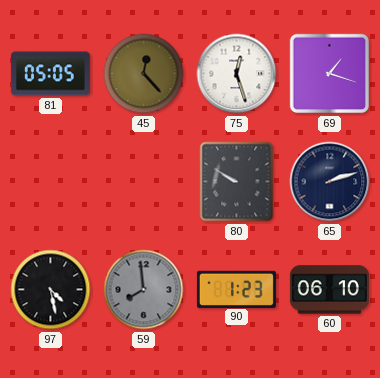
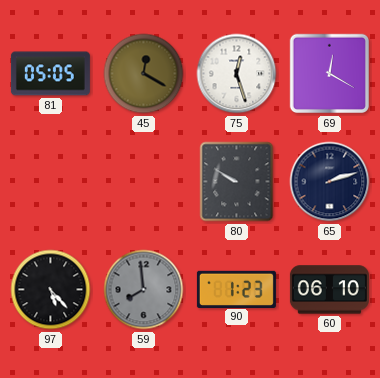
45: 12:23 -> 12:20 (144, 74)
69: 1:18 -> 12:20 (330, 74)
97: 4:28 -> 5:23 (51, 290)
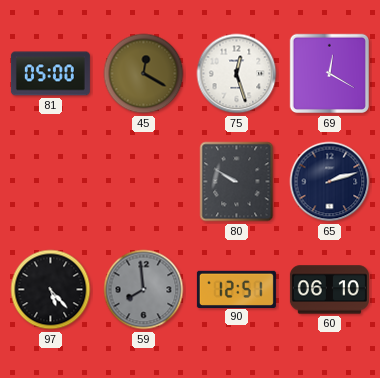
81: 05:05 -> 05:00 (50, 74)
90: 1:23 -> 12:51 (236, 289)
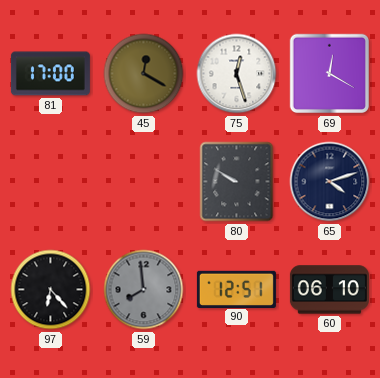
81: 05:00 -> 17:00 (50, 74)
65: 2:12 -> 4:12 (330, 182)
97: 5:23 -> 6:23 (51, 290)
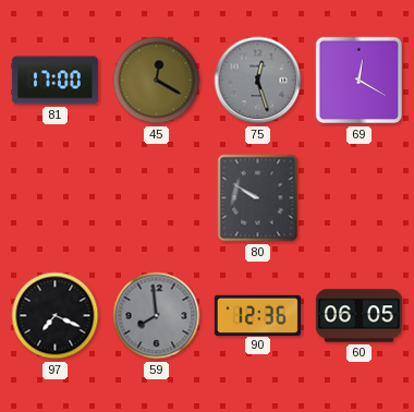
75 dial: white -> grey (258, 81)
65: 4:12 -> none (330, 182)
97: 6:23 -> 7:19 (56, 316)
90: 12:51 -> 12:36 (257, 315)
60: 06:10 -> 06:05 (358, 316)
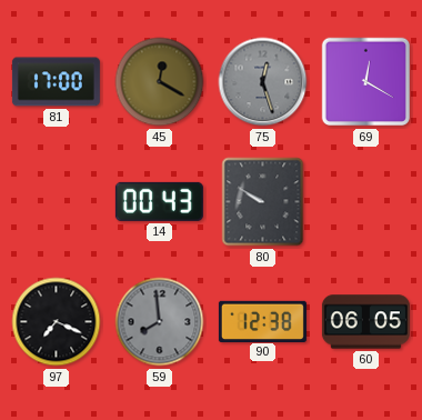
14: none -> 00:43 (159, 201)
90: 12:36 -> 12:38 (262, 321)
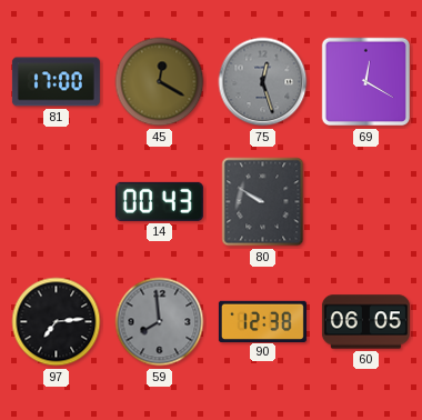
97: 7:19 -> 7:14 (57, 322)
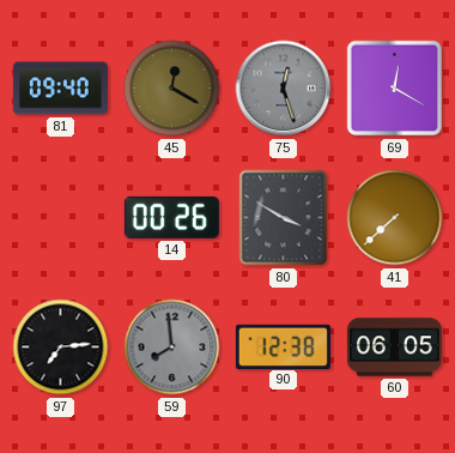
81: 17:00 -> 09:40 (60, 89)
14: 00:43 -> 00:26 (171, 217)
80: 9:50 -> 3:50 (284, 218)
41: none -> 7:38 (395, 218)
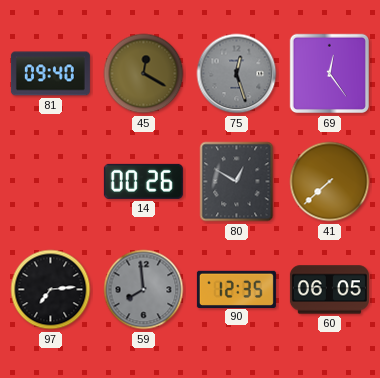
69: 12:20 -> 12:24 (330, 74)
80: 3:50 -> 12:50 (237, 182)
90: 12:38 -> 12:35 (236, 289)
